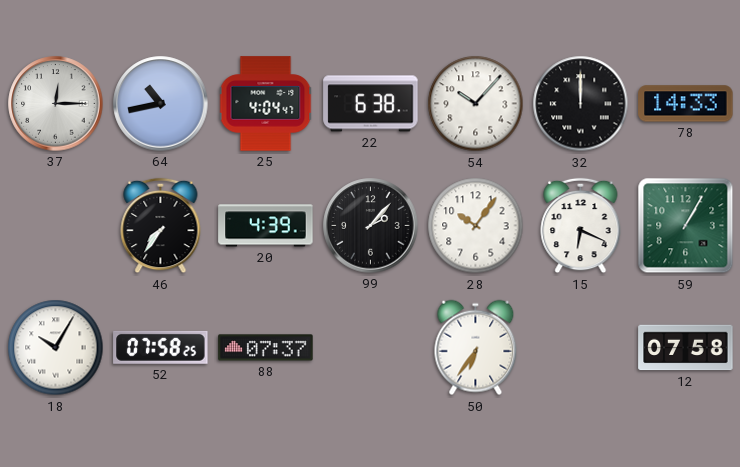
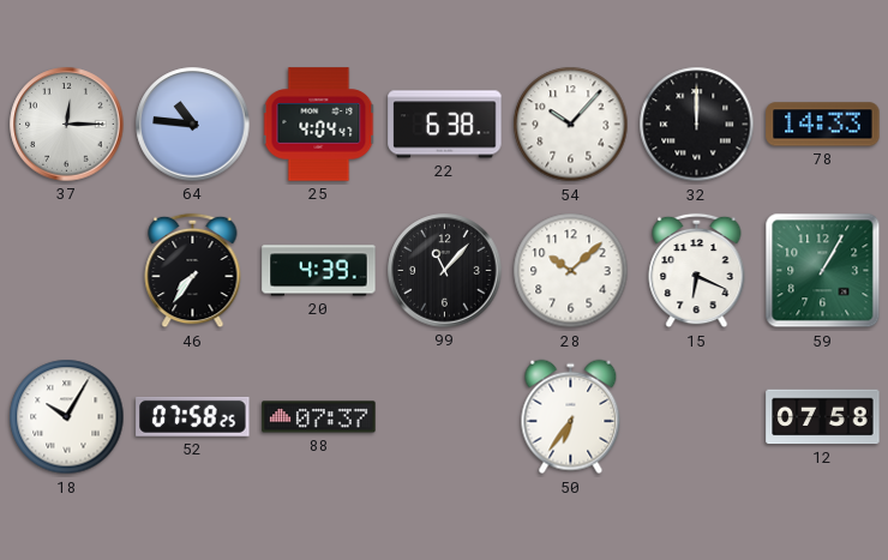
64: 10:43 -> 10:46 (193, 125)
99: 2:07 -> 11:07 (445, 271)
28: 10:06 -> 10:08 (571, 271)
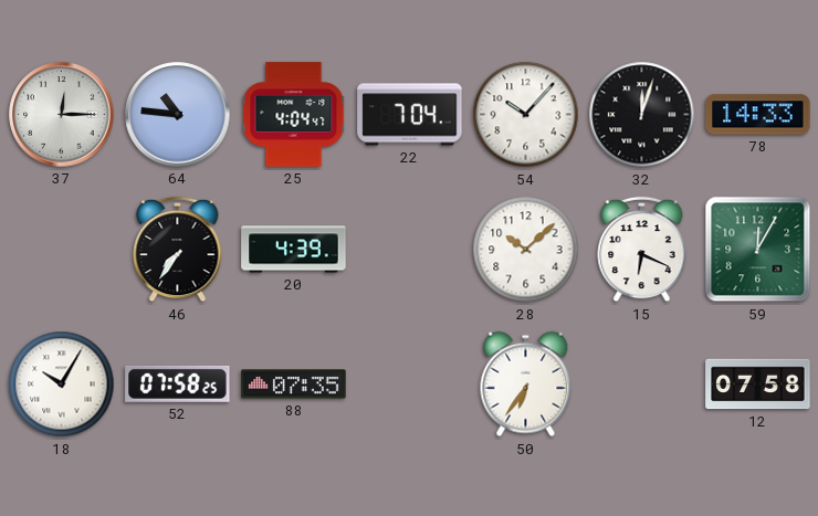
22: 6:38 -> 7:04 (410, 115)
32: 12:00 -> 12:03 (642, 115)
99: 11:07 -> none (445, 271)
59: 1:05 -> 12:05 (758, 250)
88: 07:37 -> 07:35 (294, 385)
